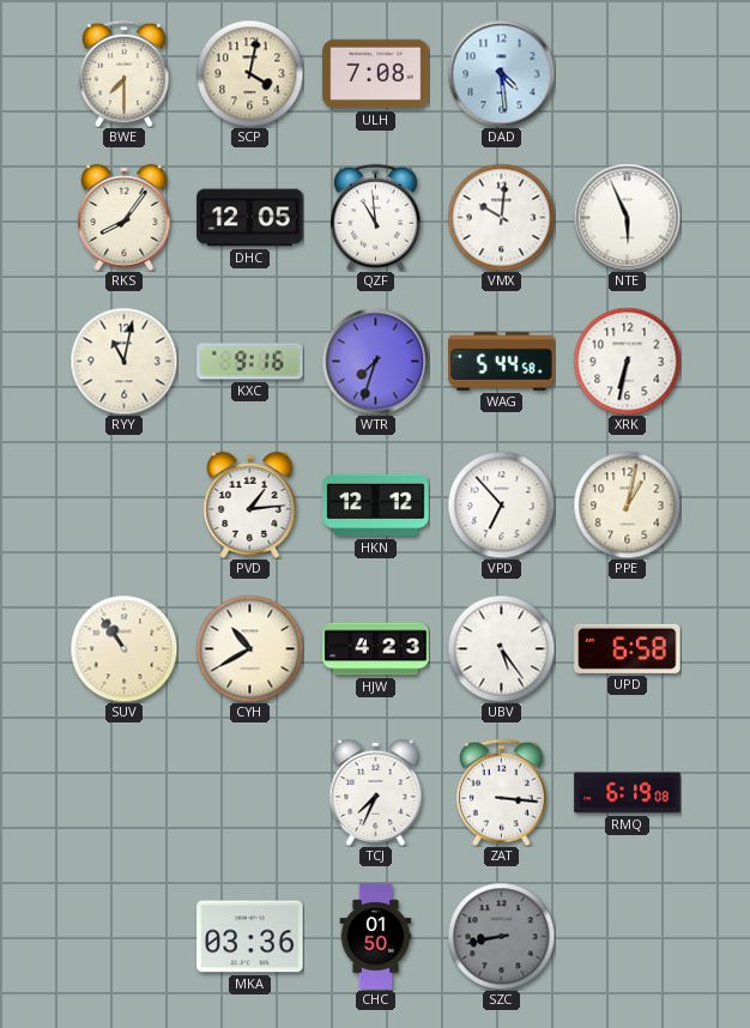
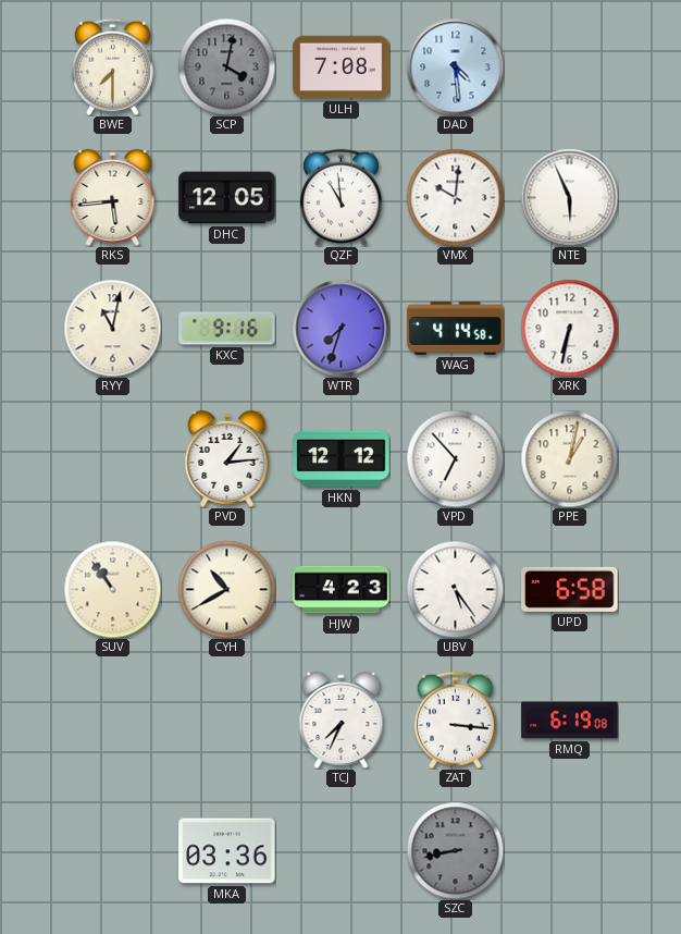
SCP dial: cream -> grey (226, 66)
RKS: 8:06 -> 5:44 (113, 197)
WAG: 5:44 -> 4:14 (456, 329)
CHC: 01:50 -> none (376, 937)
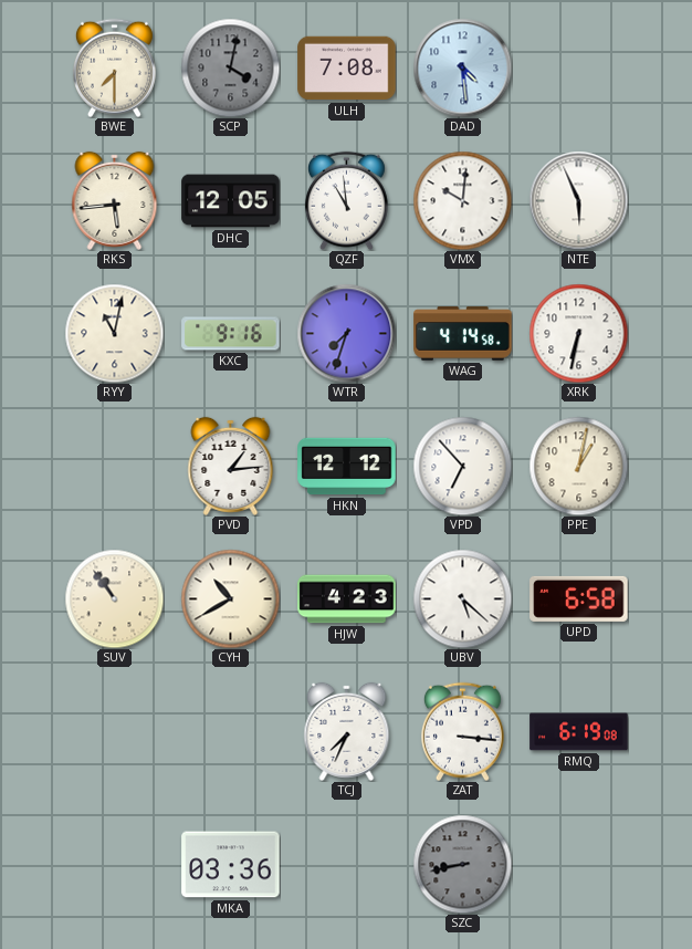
UBV: 5:24 -> 5:22 (462, 598)
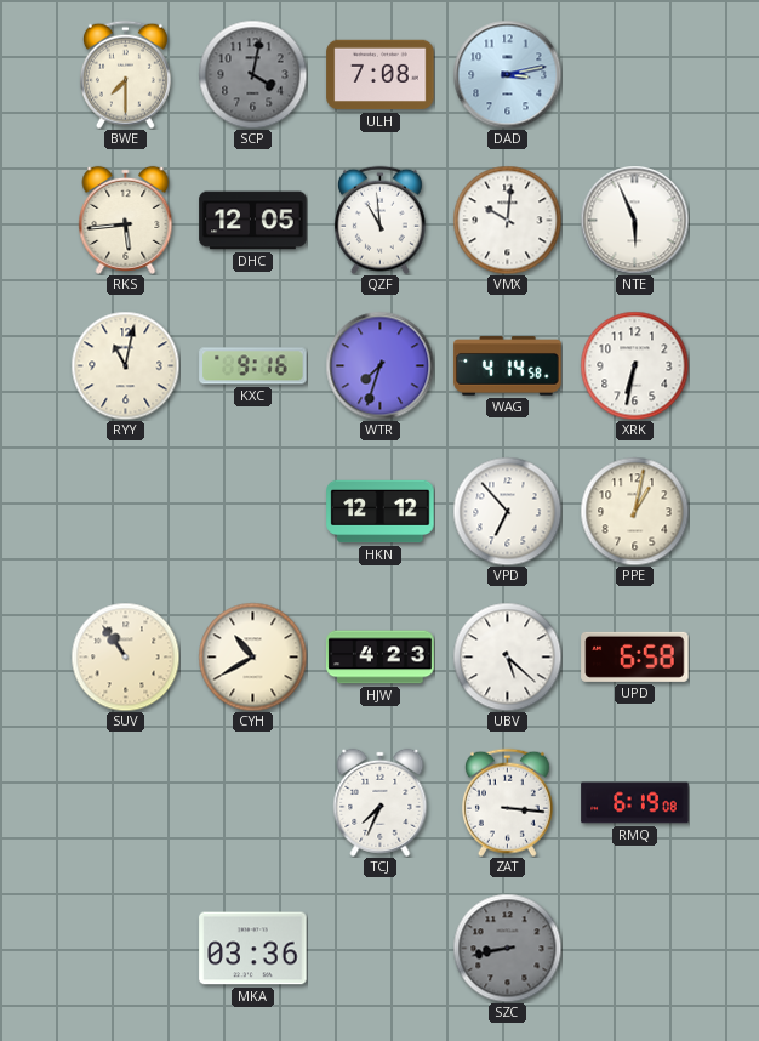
DAD: 4:29 -> 3:13 (507, 74)
PVD: 1:14 -> none (231, 466)
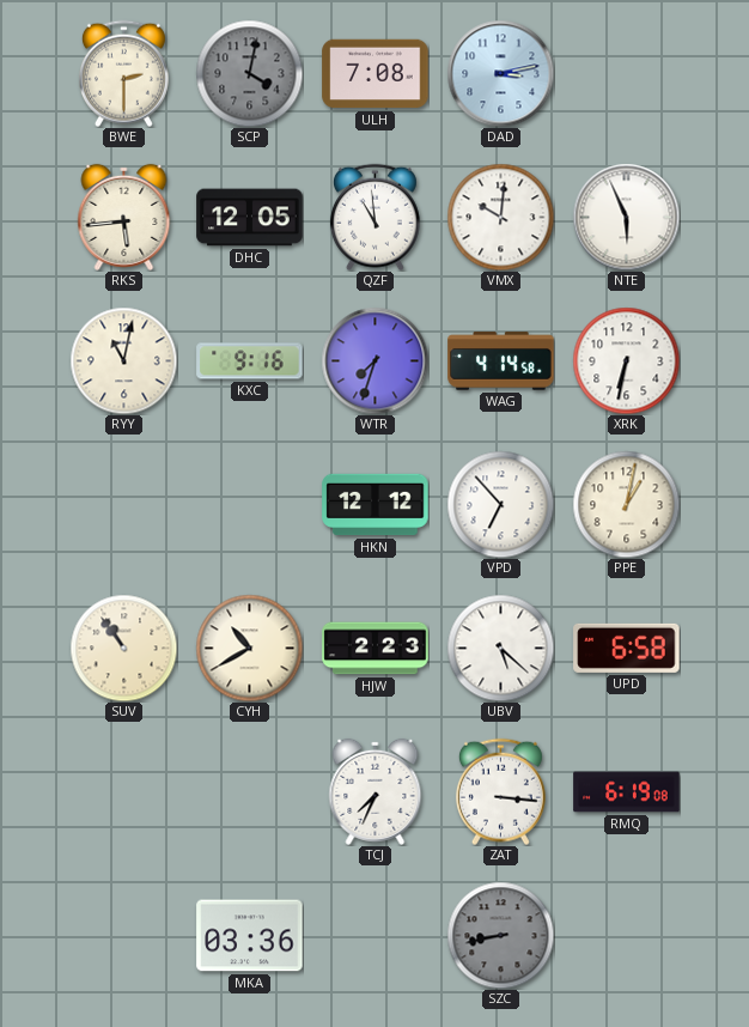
BWE: 7:30 -> 2:30 (123, 73)
HJW: 4:23 -> 2:23 (376, 649)
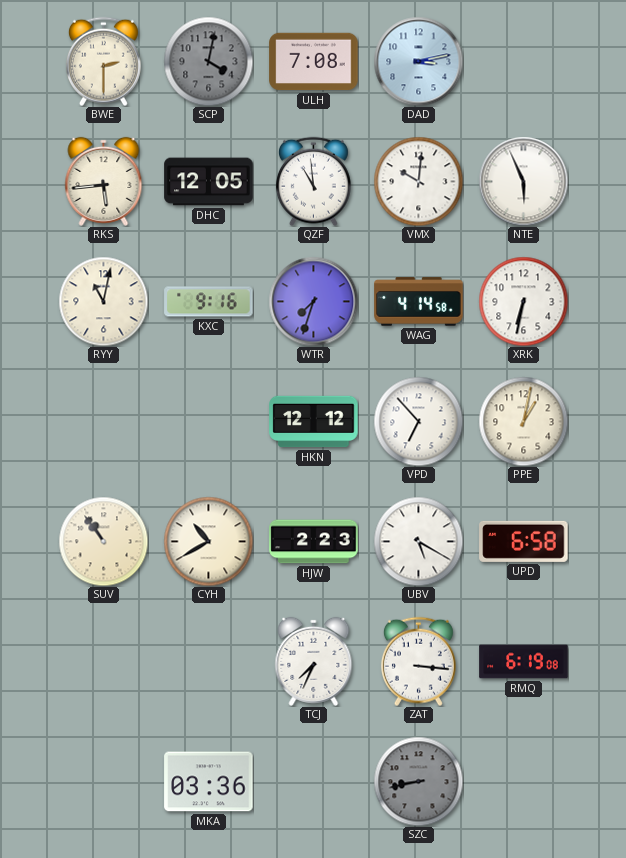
UBV: 5:22 -> 5:20 (418, 541)
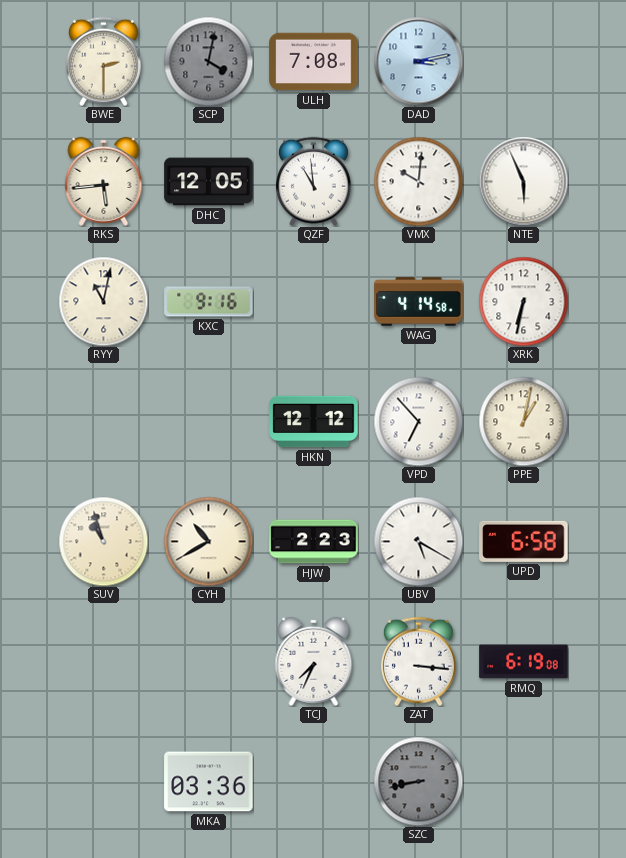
WTR: 7:33 -> none (313, 301)
SUV: 10:54 -> 10:57 (103, 541)
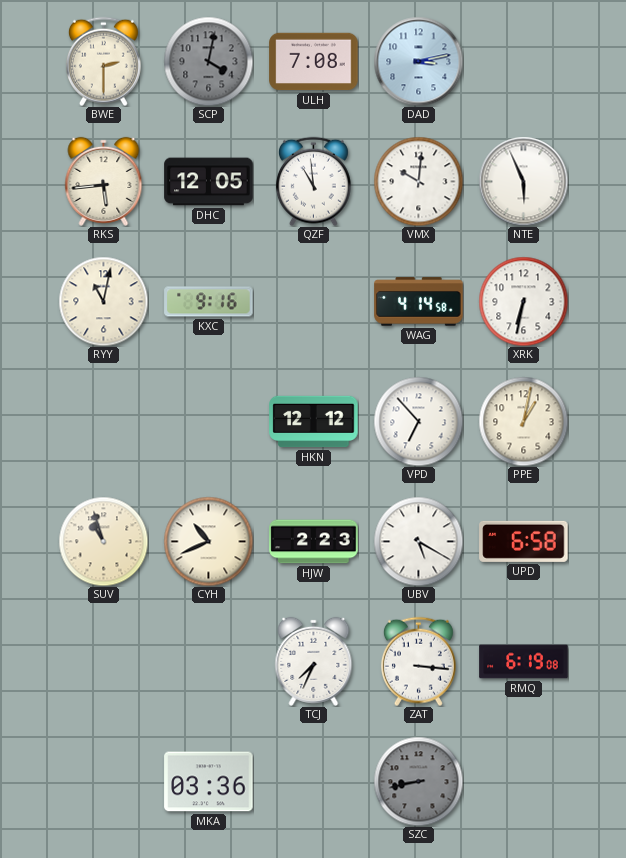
CYH: 10:40 -> 10:41 (208, 541)
